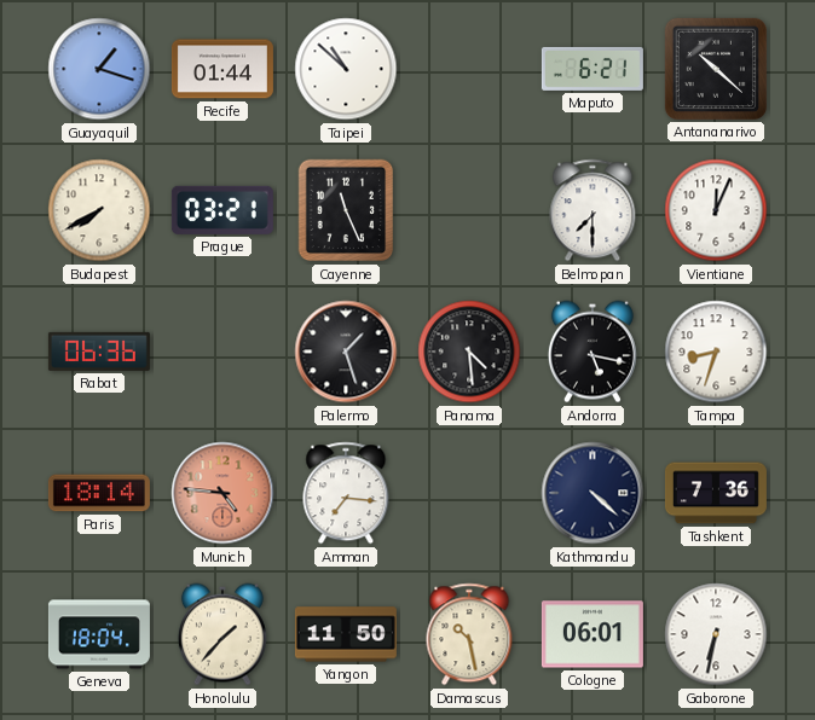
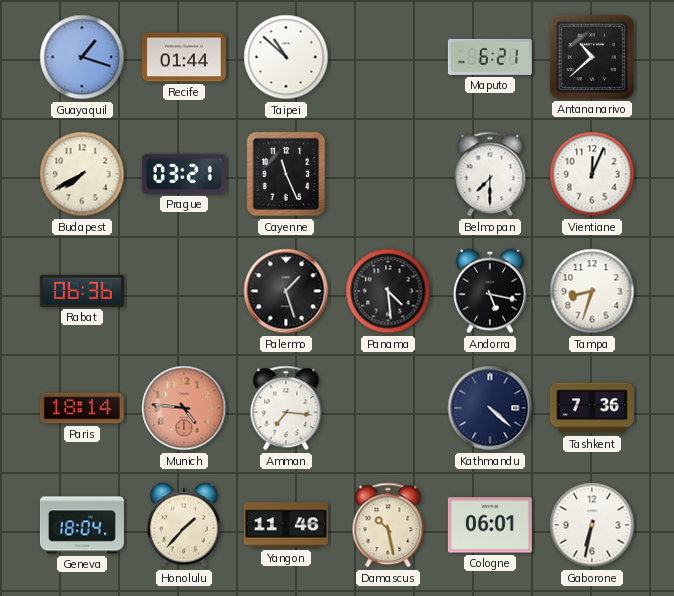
Antananarivo: 10:22 -> 10:38 (592, 57)
Yangon: 11:50 -> 11:46 (286, 525)
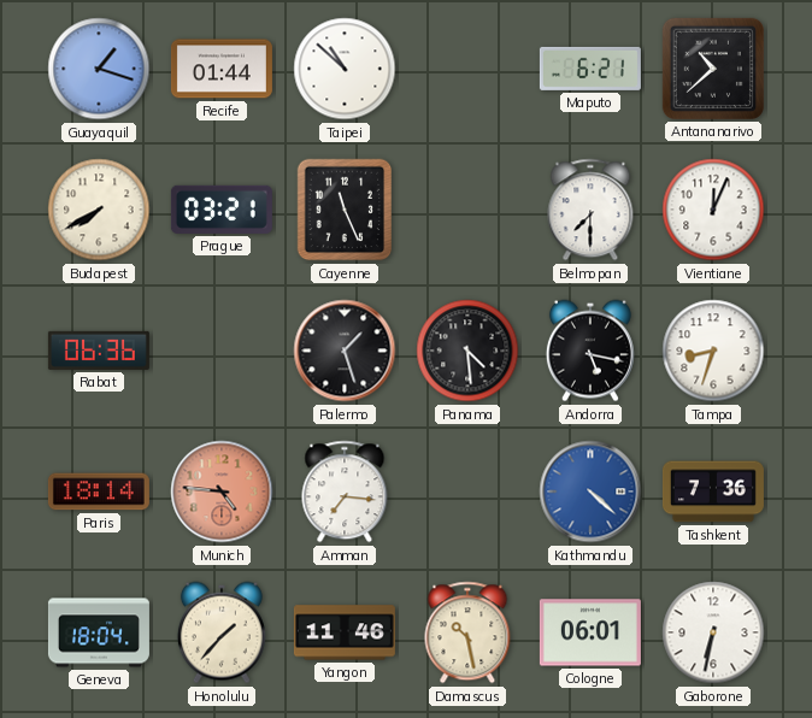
Kathmandu dial: navy -> blue (590, 492)
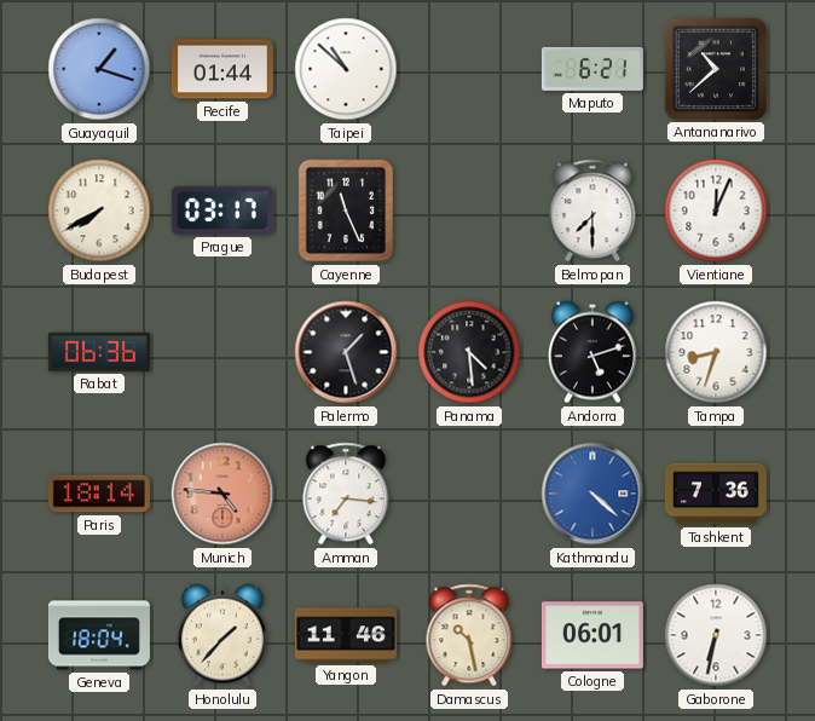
Prague: 03:21 -> 03:17 (222, 210)
Andorra: 5:17 -> 5:12 (593, 352)
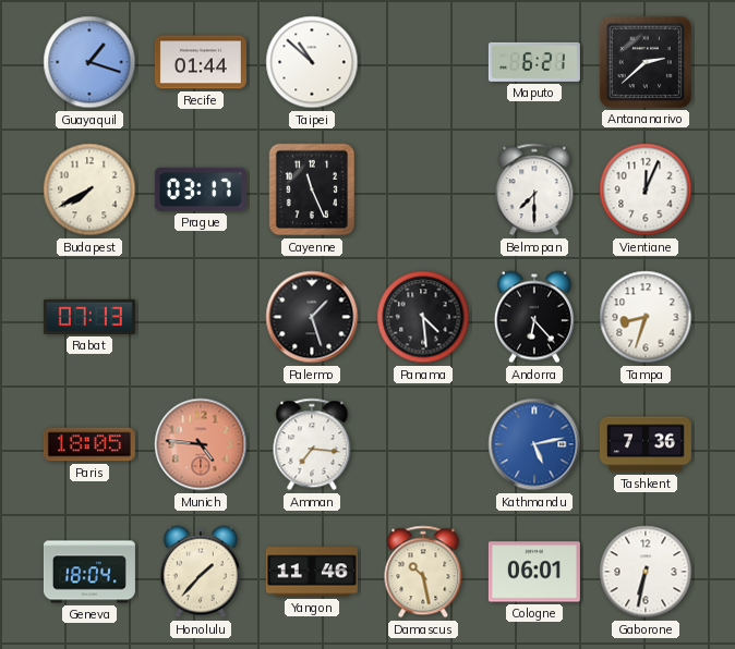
Antananarivo: 10:38 -> 2:38 (646, 62)
Rabat: 06:36 -> 07:13 (89, 317)
Andorra: 5:12 -> 6:23 (534, 317)
Paris: 18:14 -> 18:05 (89, 444)
Kathmandu: 4:22 -> 5:13 (534, 444)
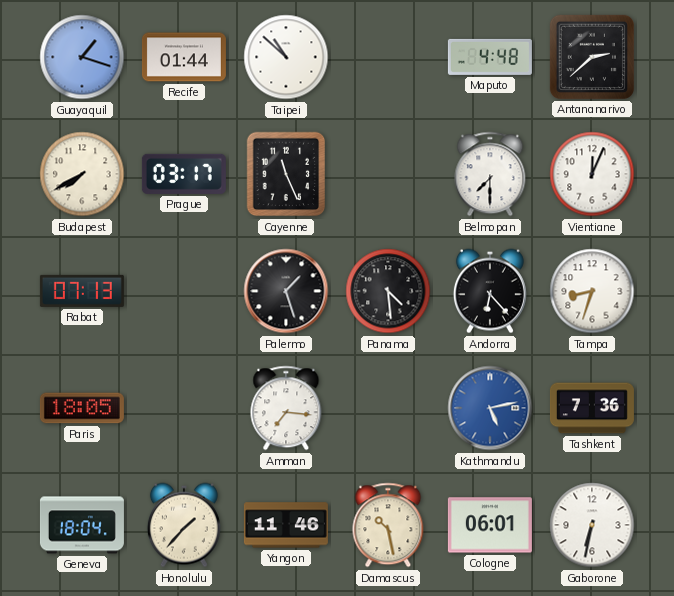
Maputo: 6:21 -> 4:48 (490, 57)
Munich: 4:46 -> none (201, 444)
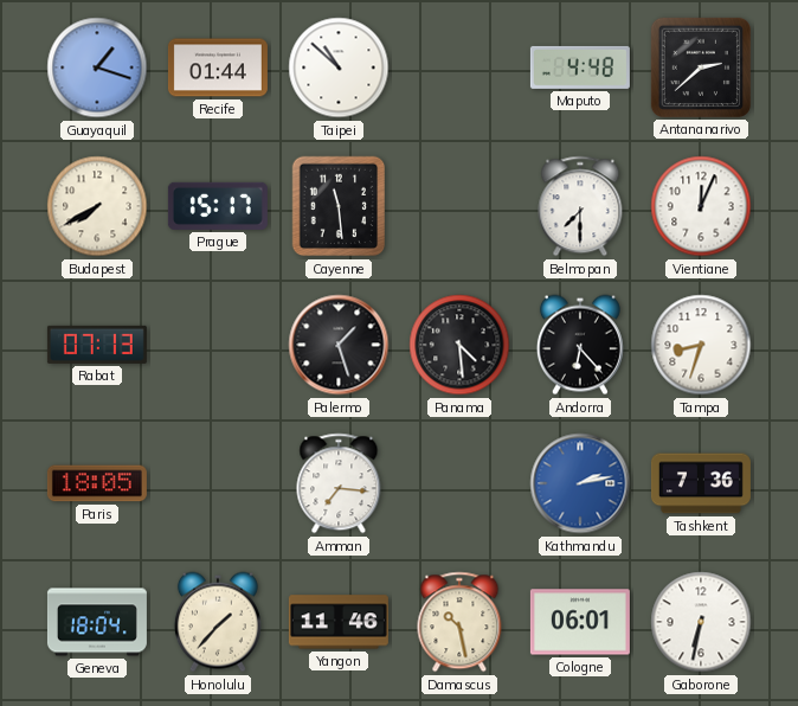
Prague: 03:17 -> 15:17 (218, 206)
Cayenne: 11:26 -> 11:29 (339, 206)
Kathmandu: 5:13 -> 2:13 (580, 483)
